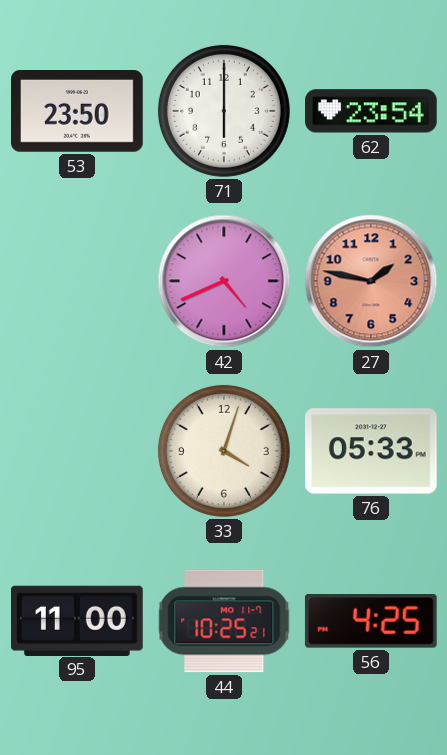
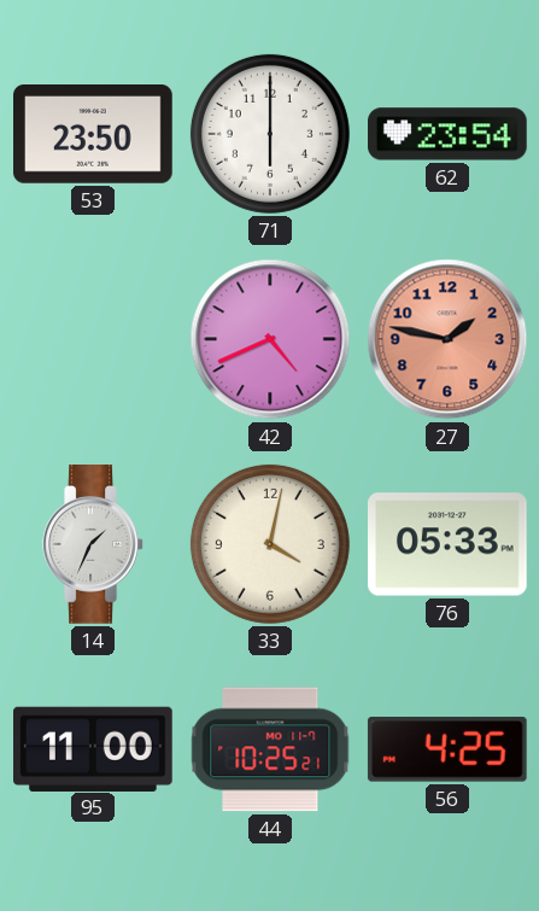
14: none -> 1:34 (93, 544)
33: 4:03 -> 4:02 (270, 544)
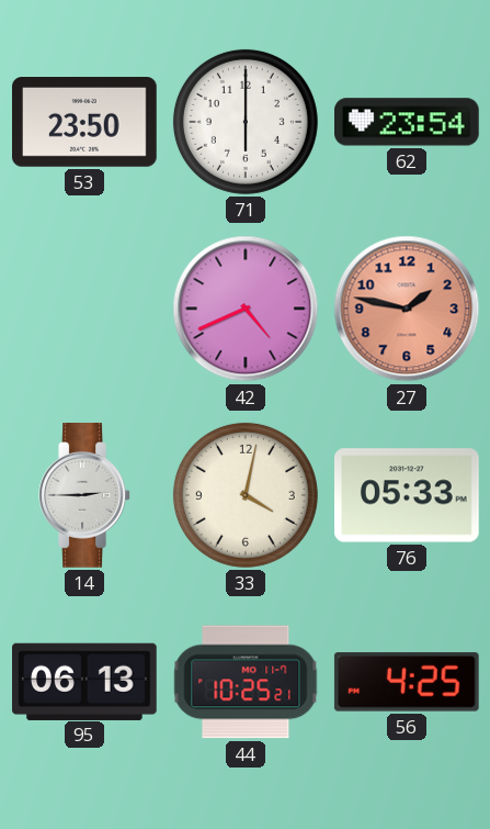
14: 1:34 -> 2:45 (84, 495)
95: 11:00 -> 06:13 (86, 681)
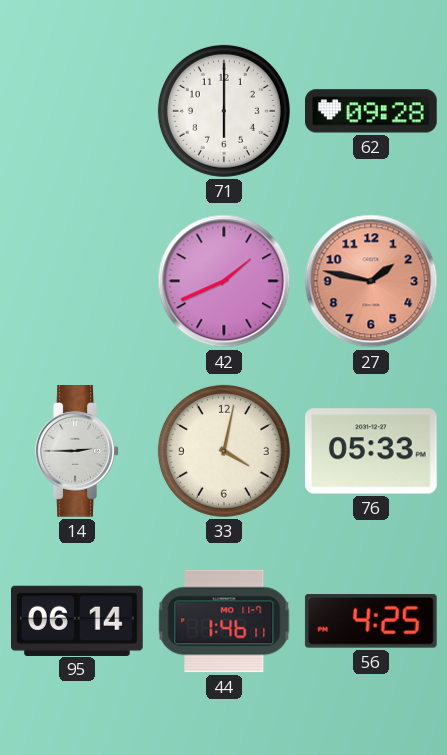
53: 23:50 -> none (86, 123)
62: 23:54 -> 09:28 (372, 111)
42: 4:41 -> 1:41 (224, 281)
95: 06:13 -> 06:14 (78, 620)
44: 10:25 -> 1:46 (224, 621)
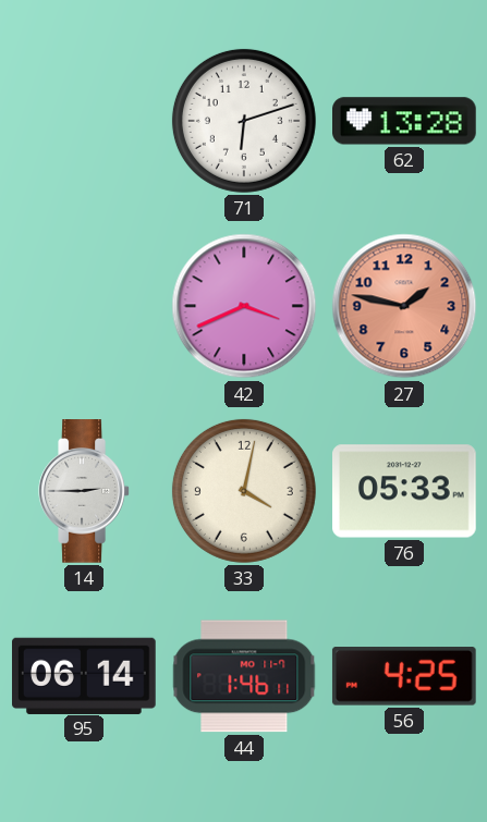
71: 6:00 -> 6:12 (244, 121)
62: 09:28 -> 13:28 (405, 121)
42: 1:41 -> 3:41 (244, 306)
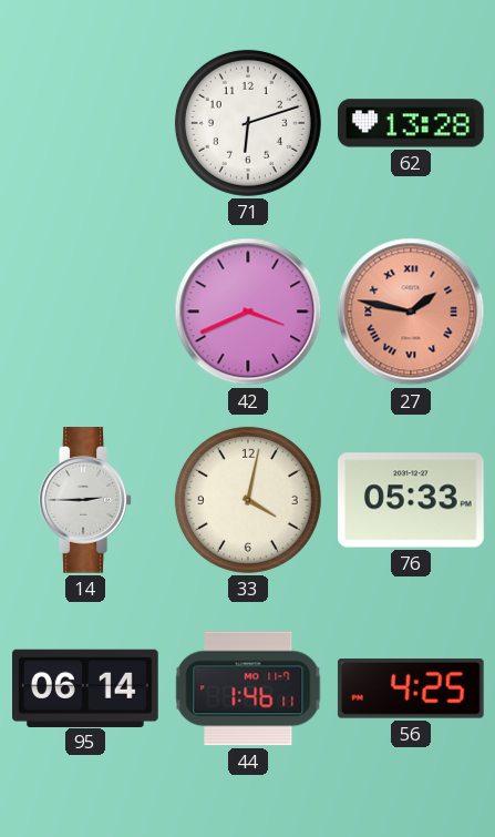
27 numerals: Arabic -> Roman (411, 312)
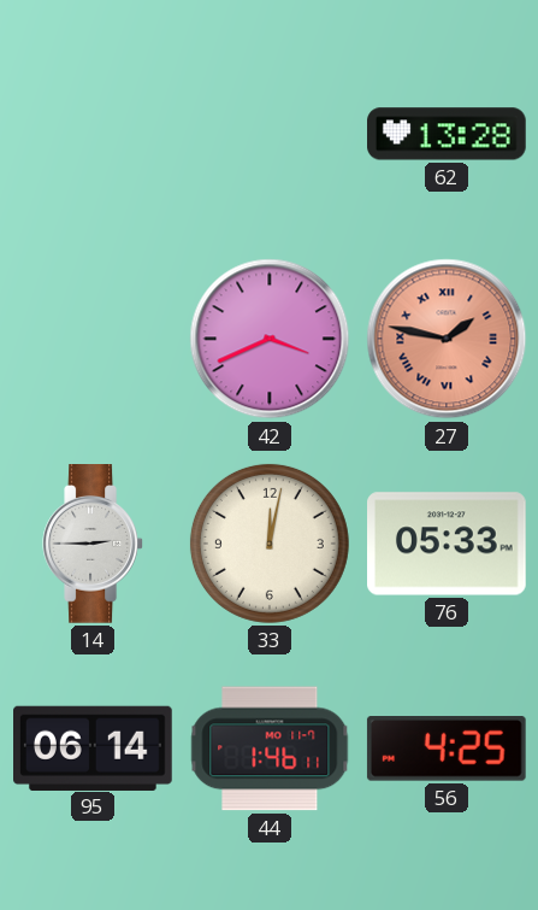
71: 6:12 -> none (248, 123)
33: 4:02 -> 12:02 (270, 544)
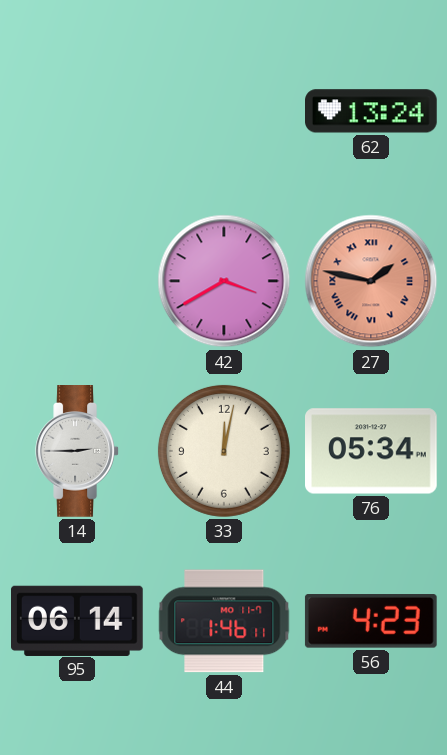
62: 13:28 -> 13:24 (372, 111)
42: 3:41 -> 3:40 (224, 281)
76: 05:33 -> 05:34 (372, 451)
56: 4:25 -> 4:23 (371, 622)
